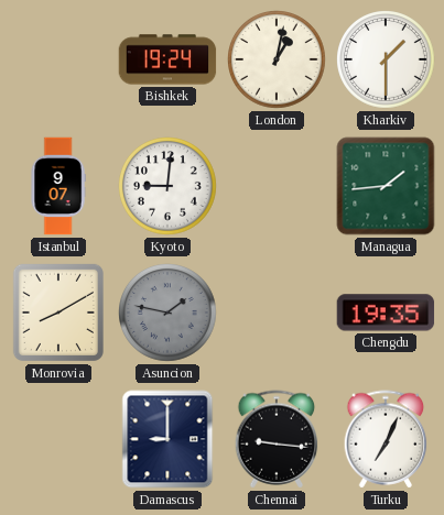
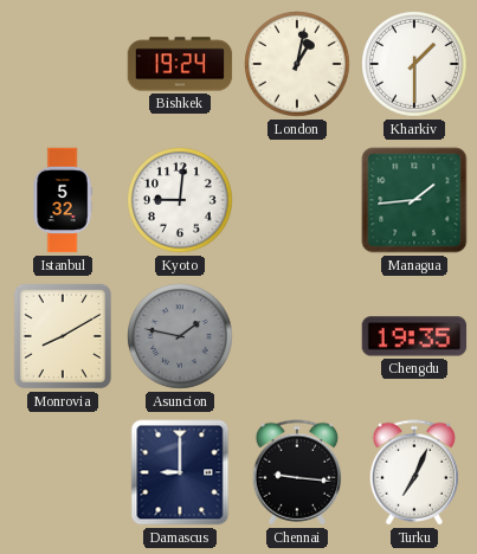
Istanbul: 9:07 -> 5:32 (63, 200)
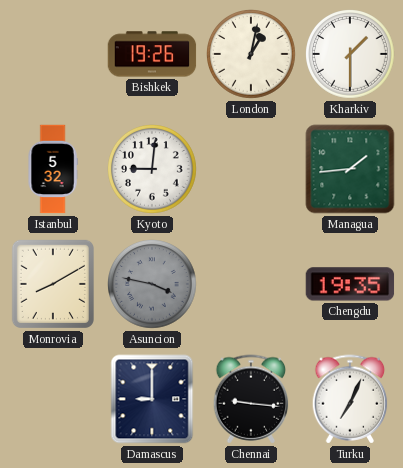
Bishkek: 19:24 -> 19:26 (152, 54)
Asuncion: 1:47 -> 3:47 (153, 285)
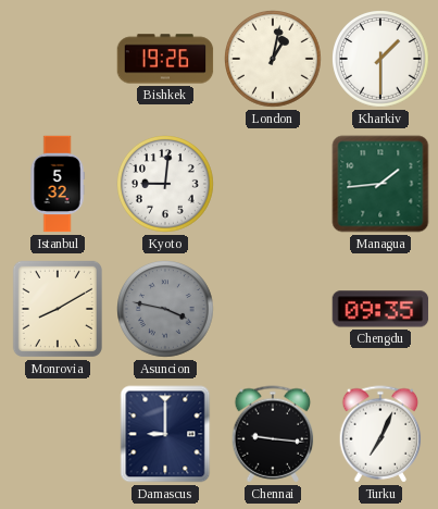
Chengdu: 19:35 -> 09:35 (380, 309)
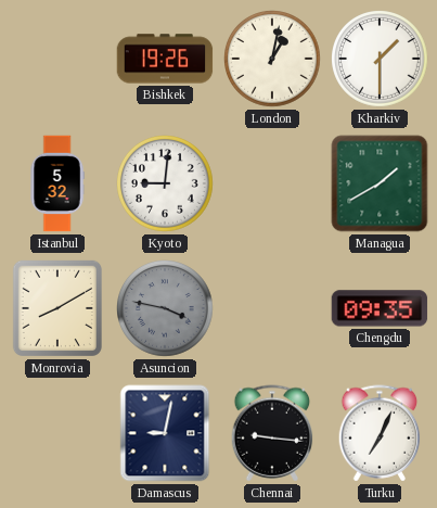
Managua: 1:44 -> 1:40 (380, 183)
Damascus: 9:00 -> 9:02 (165, 433)
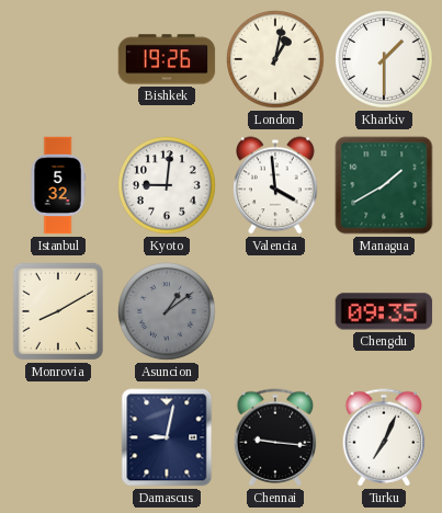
Valencia: none -> 3:59 (276, 185)
Asuncion: 3:47 -> 1:09 (168, 312)
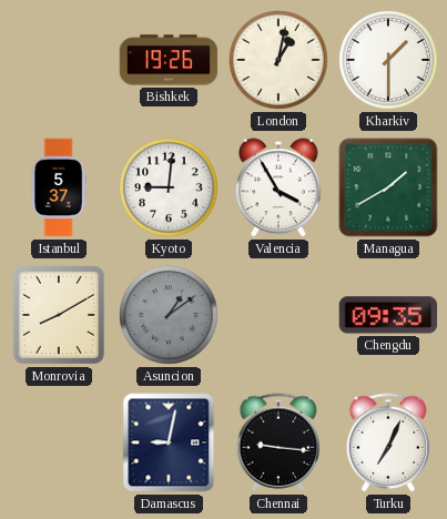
Istanbul: 5:32 -> 5:37 (59, 187)
Valencia: 3:59 -> 3:55 (280, 187)
